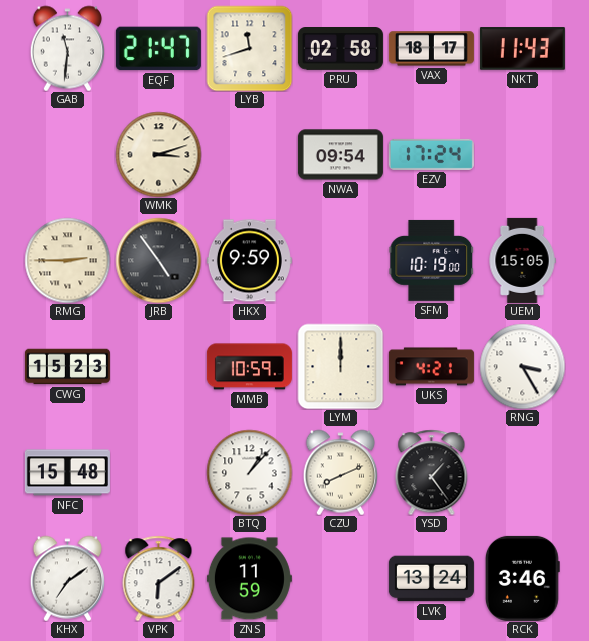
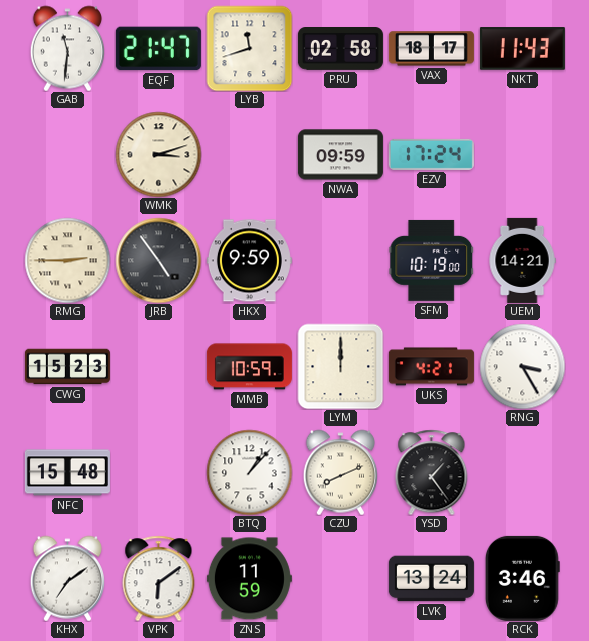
NWA: 09:54 -> 09:59 (340, 155)
UEM: 15:05 -> 14:21 (522, 260)
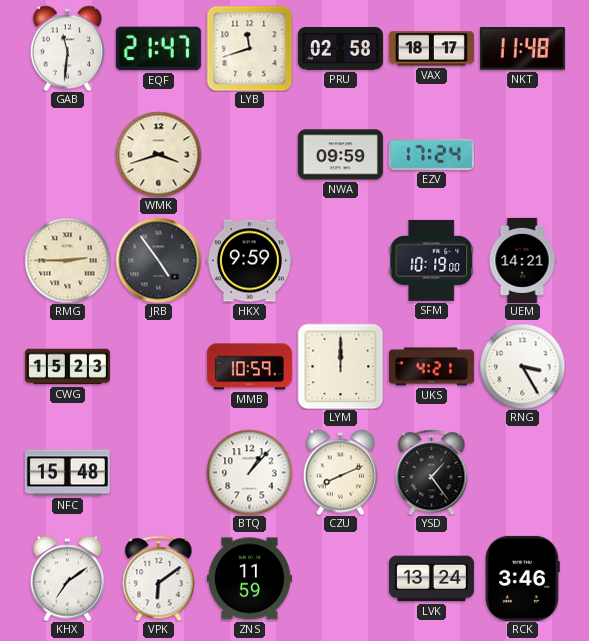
NKT: 11:43 -> 11:48 (522, 49)
WMK: 3:12 -> 3:42 (158, 154)
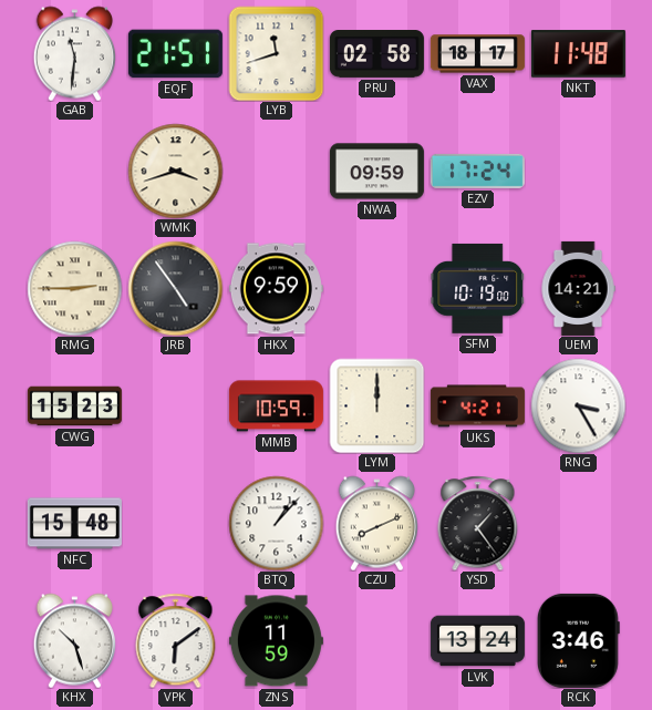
EQF: 21:47 -> 21:51 (175, 54)
KHX: 7:09 -> 10:27 (74, 640)
